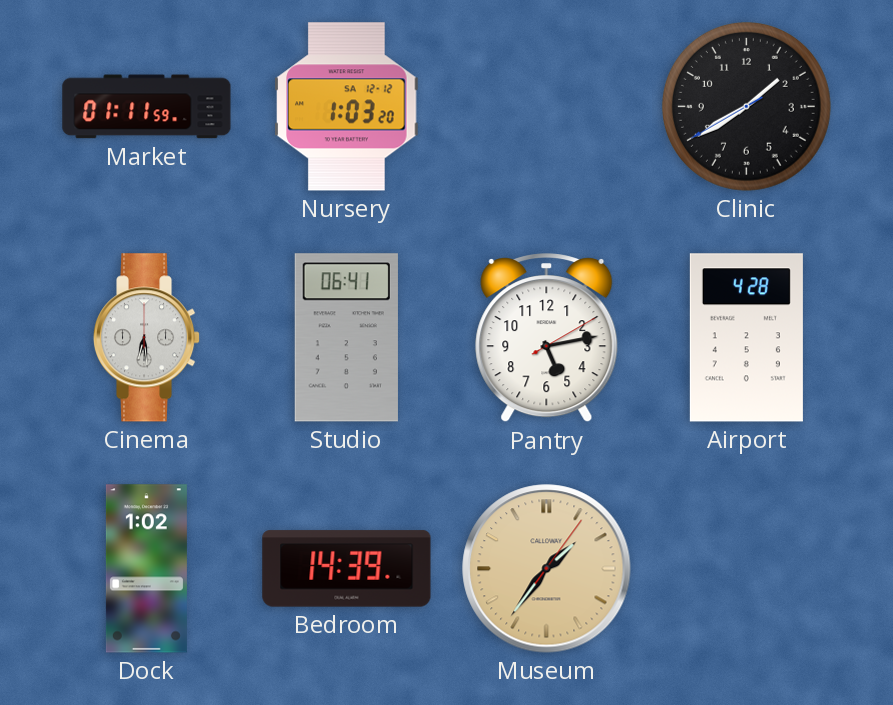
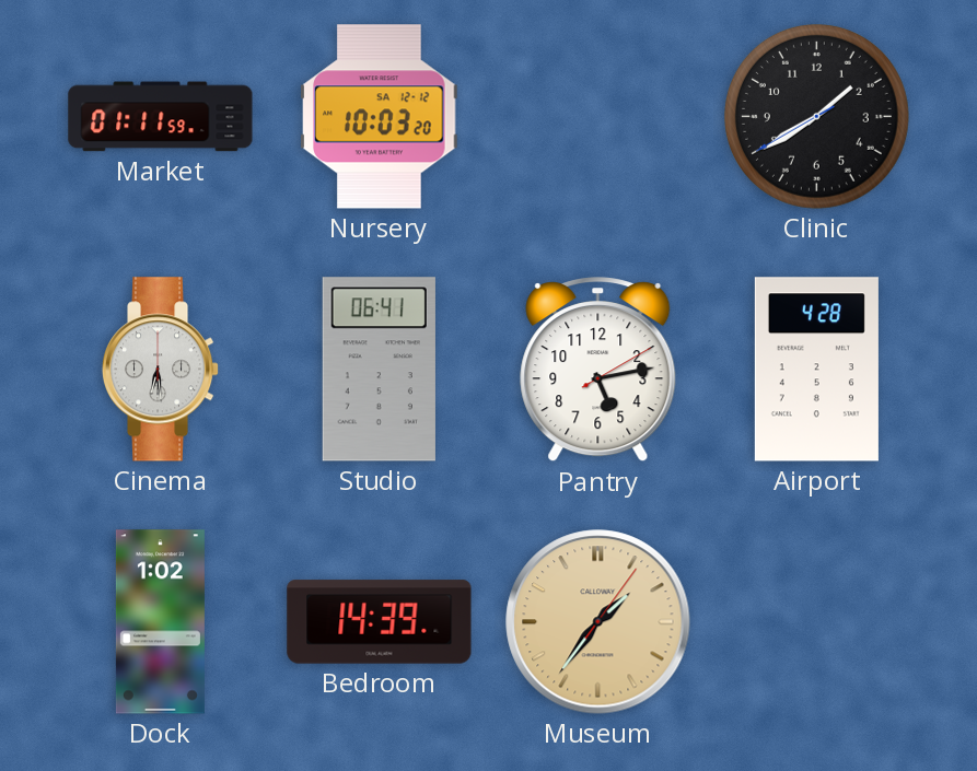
Nursery: 1:03 -> 10:03 (380, 117)
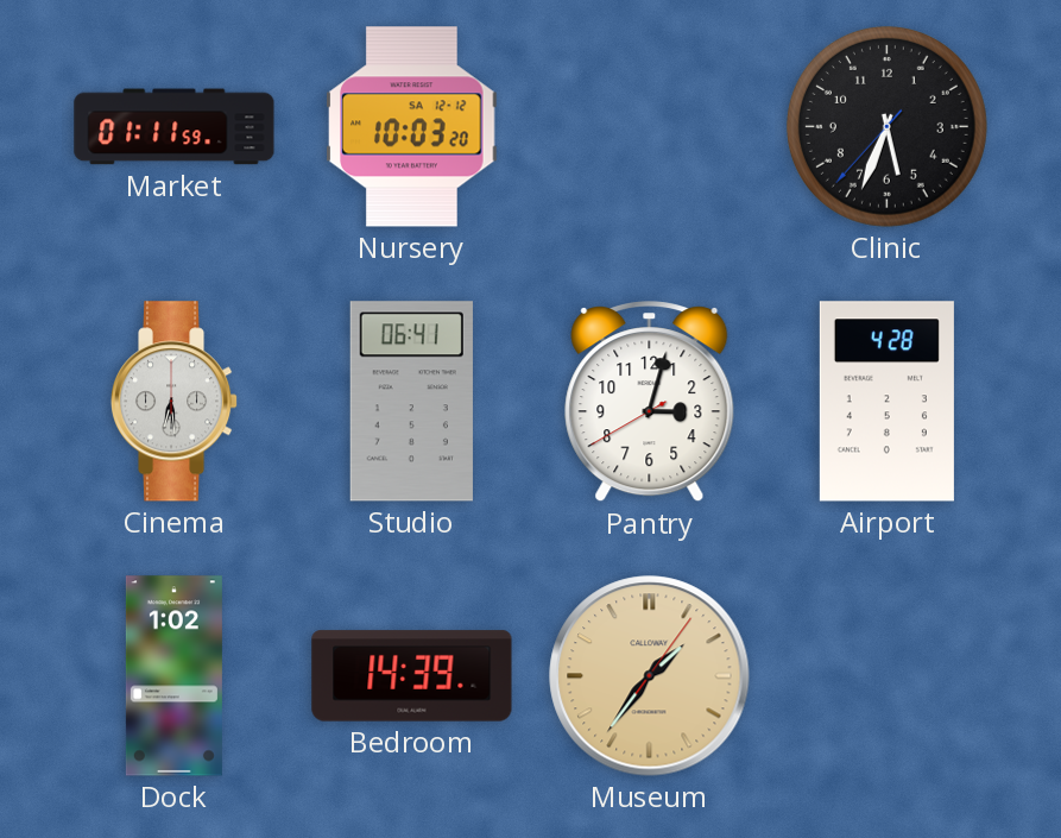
Clinic: 1:39 -> 5:33 (886, 126)
Pantry: 5:13 -> 3:02 (650, 402)
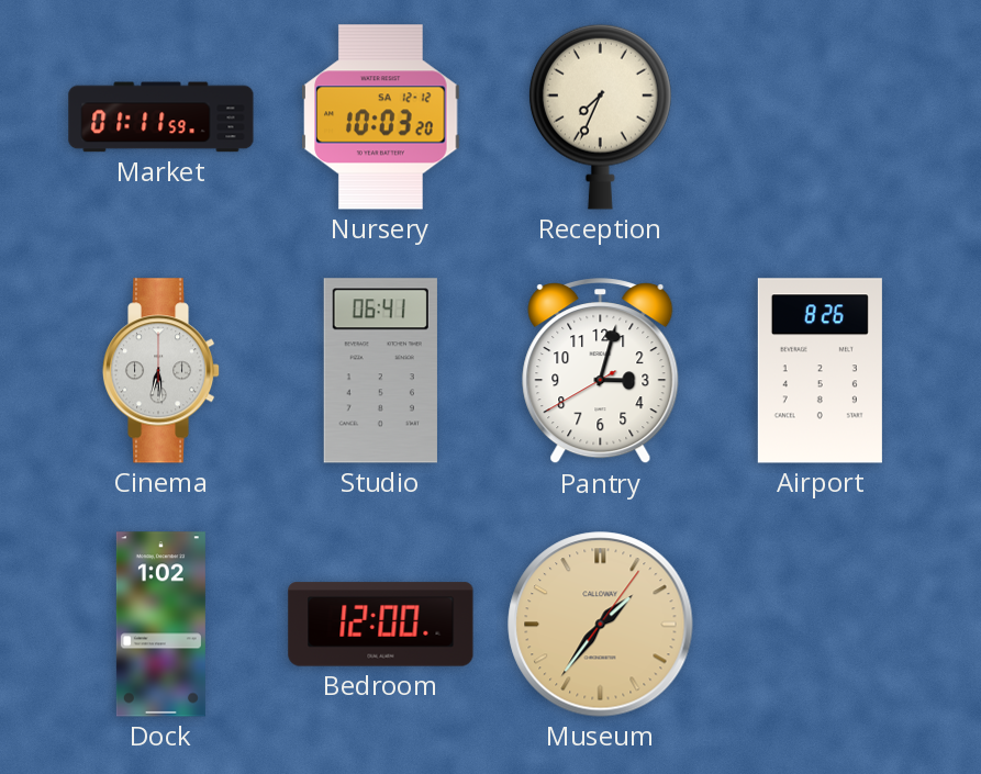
Reception: none -> 7:34 (600, 116)
Clinic: 5:33 -> none (886, 126)
Airport: 4:28 -> 8:26 (820, 371)
Bedroom: 14:39 -> 12:00 (381, 625)
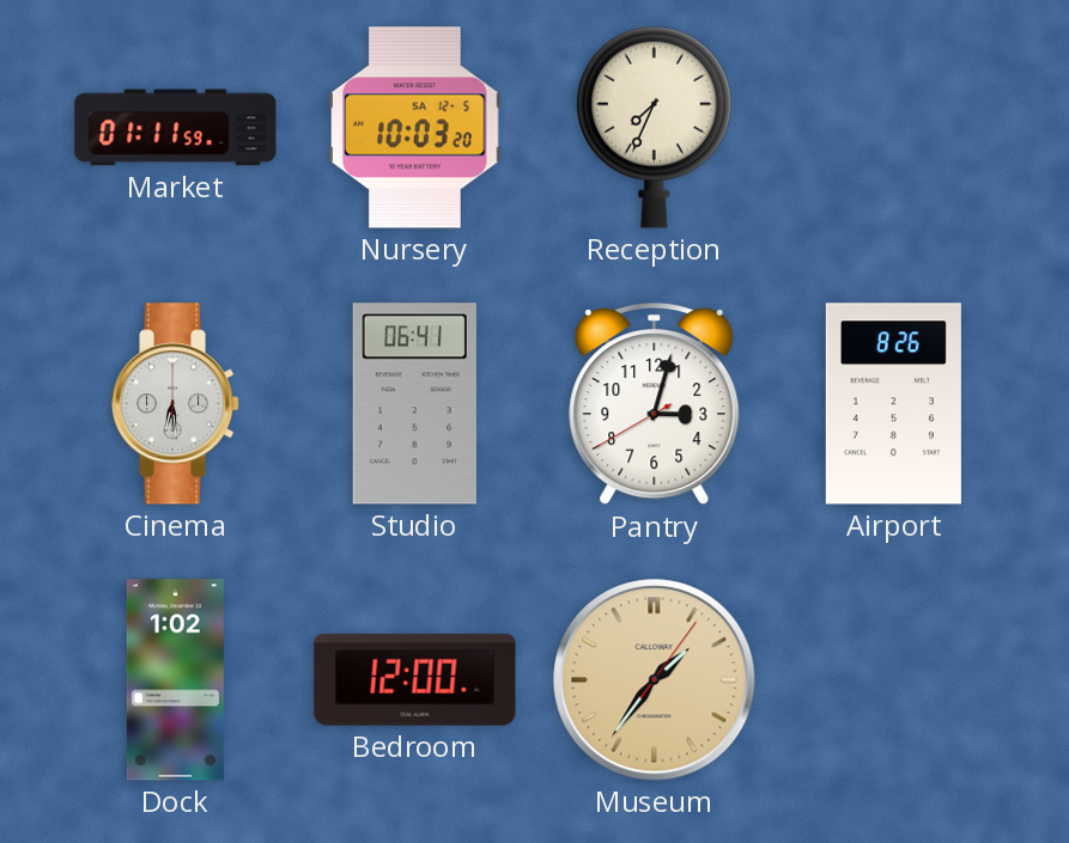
Nursery date: SA 12-12 -> SA 12-5 (415, 128)
